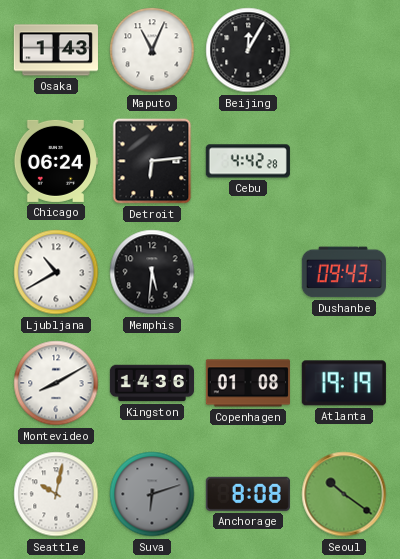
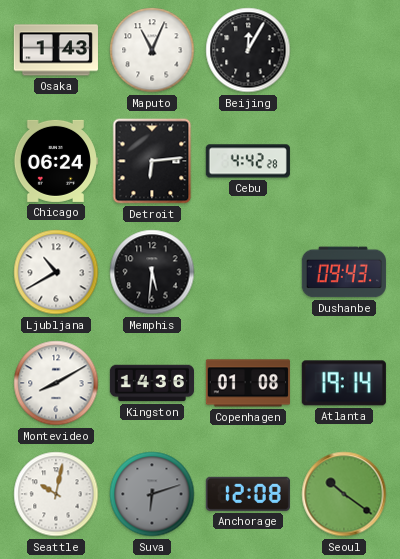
Atlanta: 19:19 -> 19:14 (344, 383)
Anchorage: 8:08 -> 12:08 (248, 494)
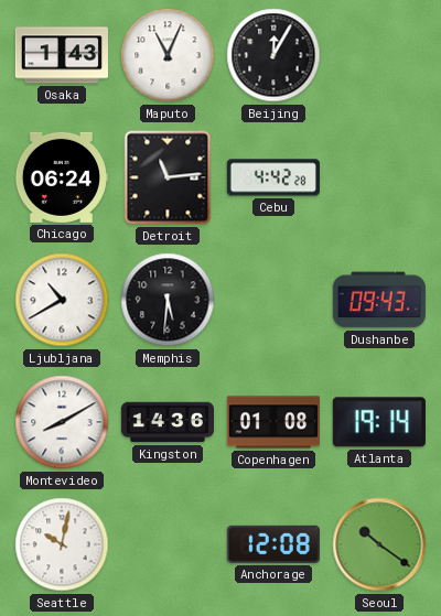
Detroit: 6:14 -> 11:14 (168, 177)
Suva: 6:12 -> none (152, 494)
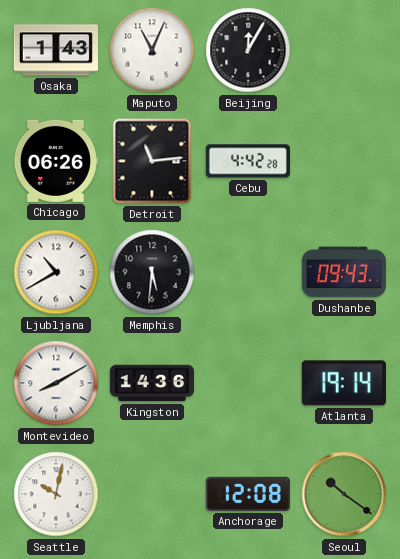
Chicago: 06:24 -> 06:26 (55, 161)
Copenhagen: 01:08 -> none (273, 422)
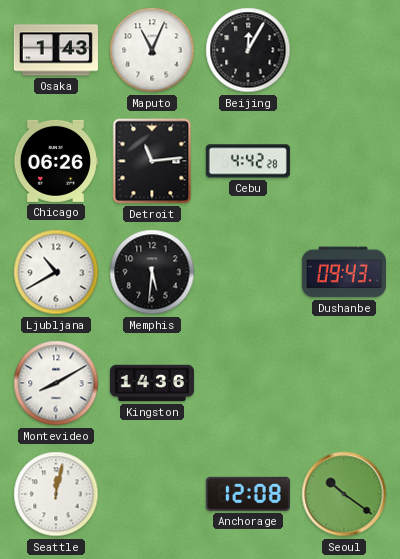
Atlanta: 19:14 -> none (344, 383)
Seattle: 10:02 -> 12:02 (56, 494)
